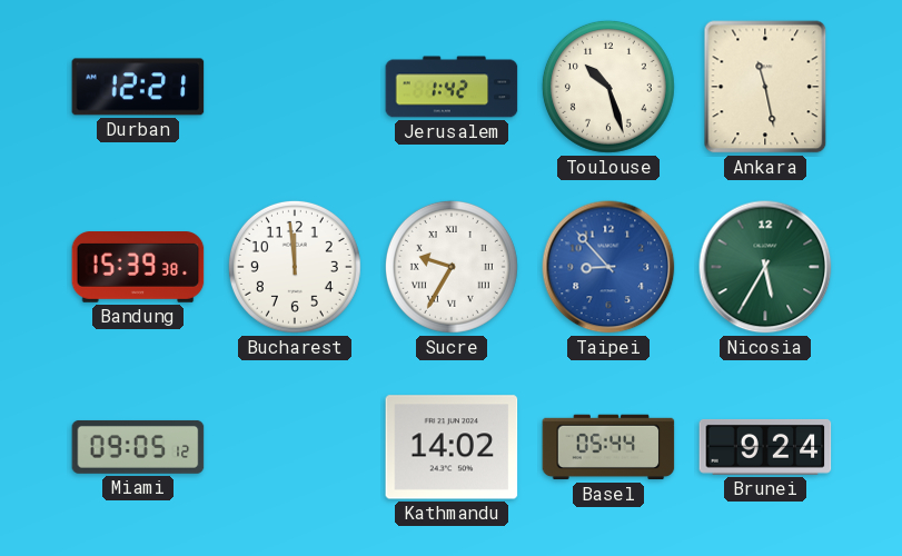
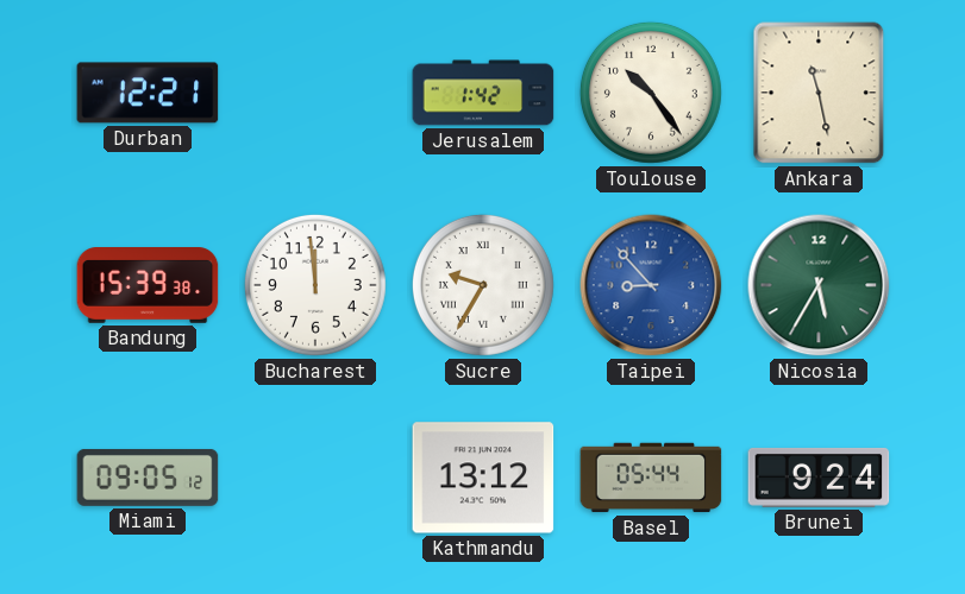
Toulouse: 10:27 -> 10:24 (651, 93)
Kathmandu: 14:02 -> 13:12 (483, 478)
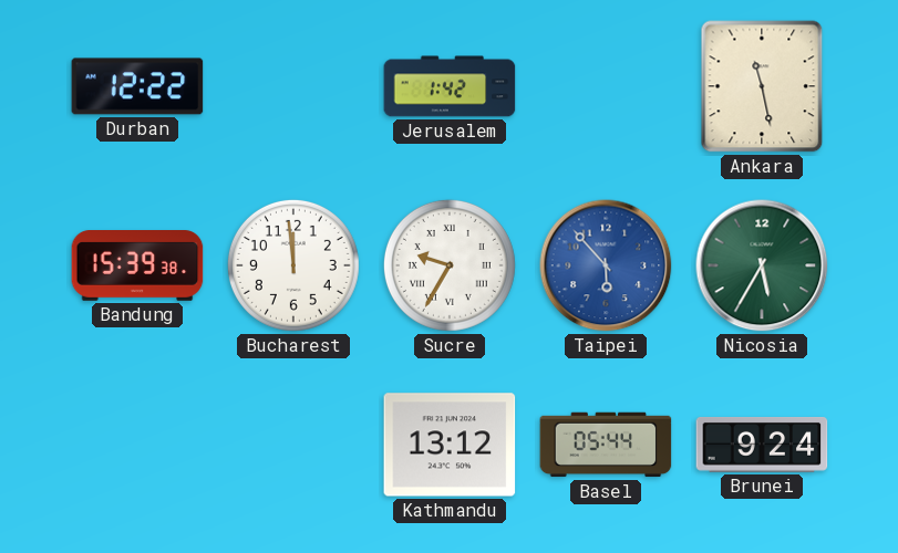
Durban: 12:21 -> 12:22 (137, 86)
Toulouse: 10:24 -> none (651, 93)
Taipei: 8:53 -> 5:53 (606, 265)
Miami: 09:05 -> none (148, 478)
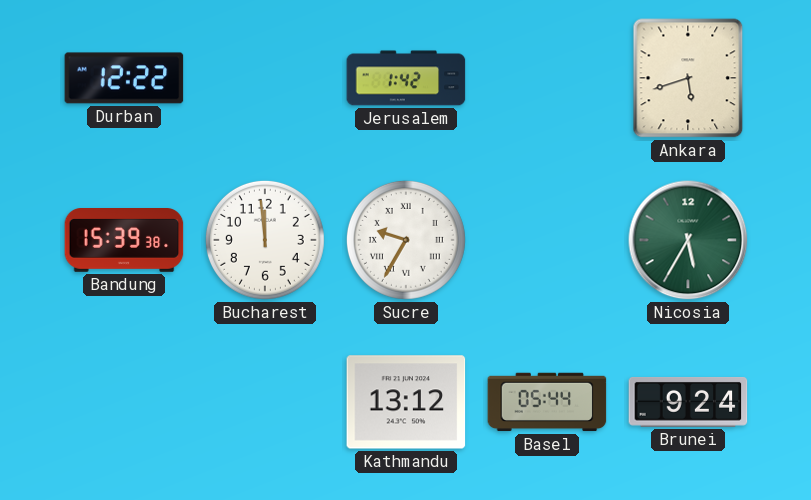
Ankara: 11:28 -> 5:42 (688, 78)
Taipei: 5:53 -> none (606, 265)
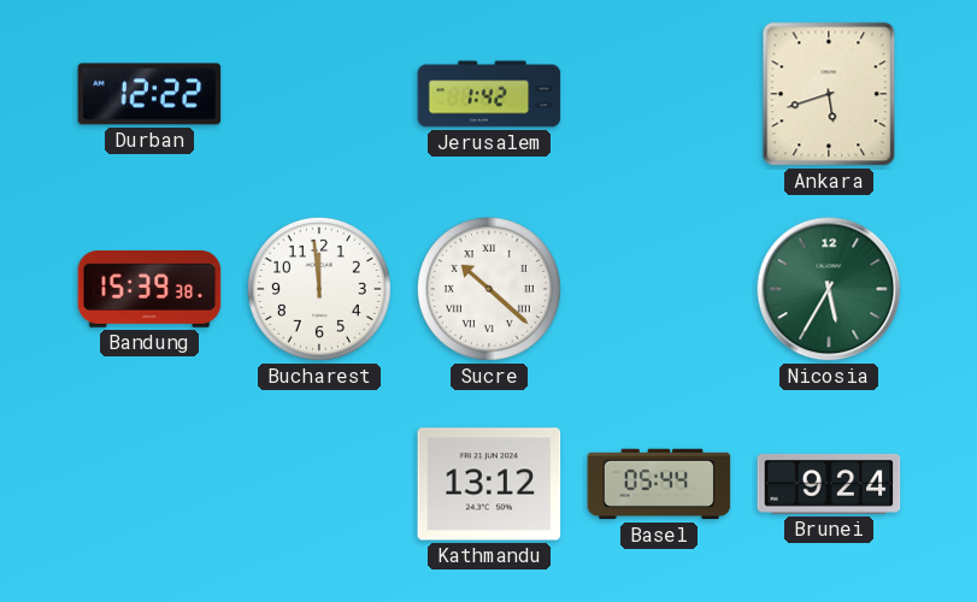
Sucre: 9:35 -> 10:22 (489, 289)
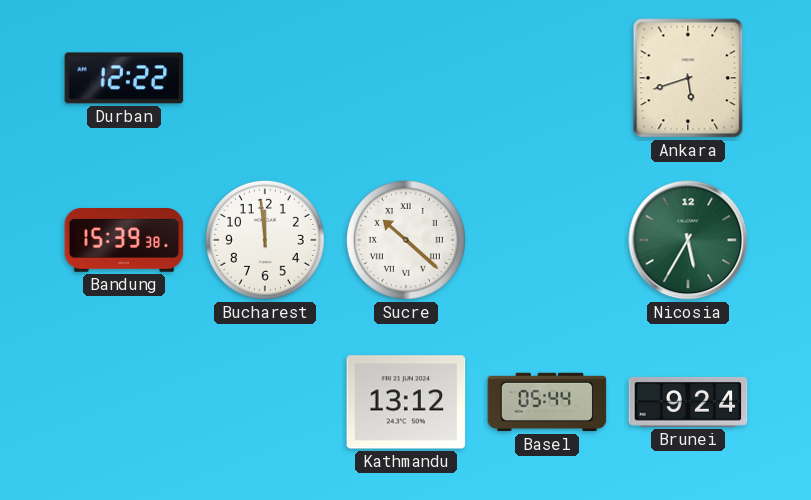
Jerusalem: 1:42 -> none (489, 94)
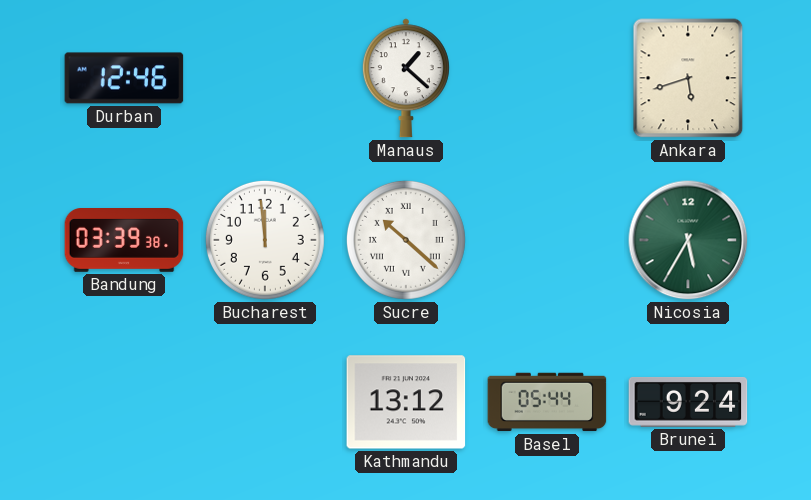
Durban: 12:22 -> 12:46 (124, 78)
Manaus: none -> 1:22 (406, 78)
Bandung: 15:39 -> 03:39 (124, 240)
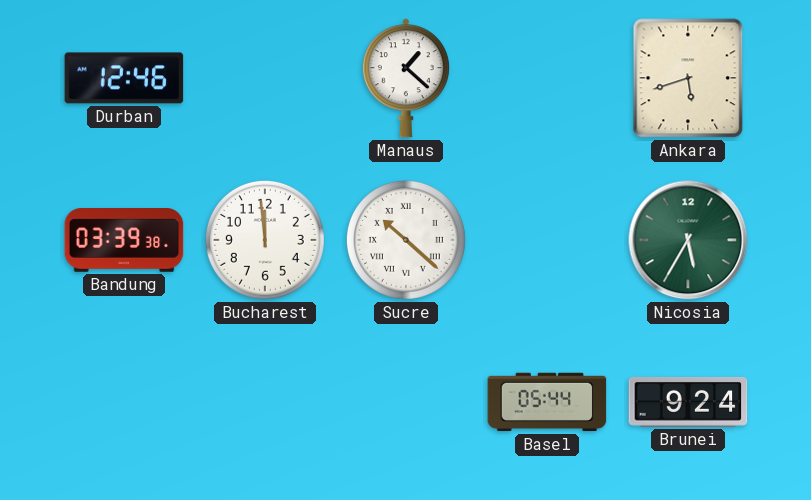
Kathmandu: 13:12 -> none (406, 402)
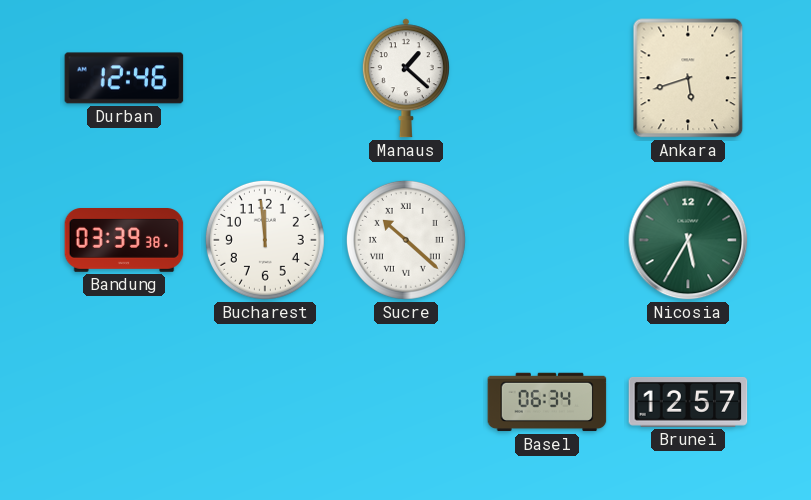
Basel: 05:44 -> 06:34 (547, 402)
Brunei: 9:24 -> 12:57 (688, 402)
